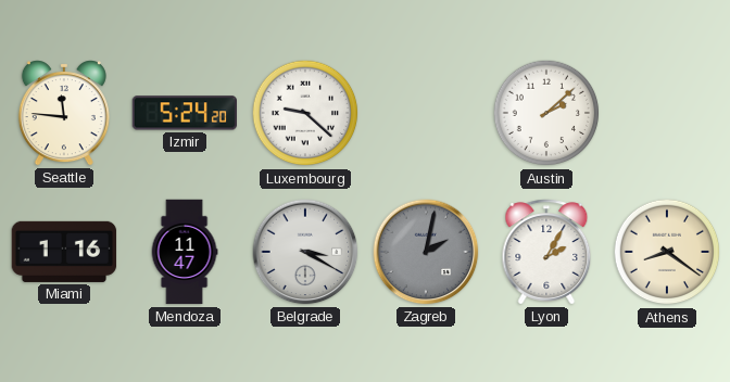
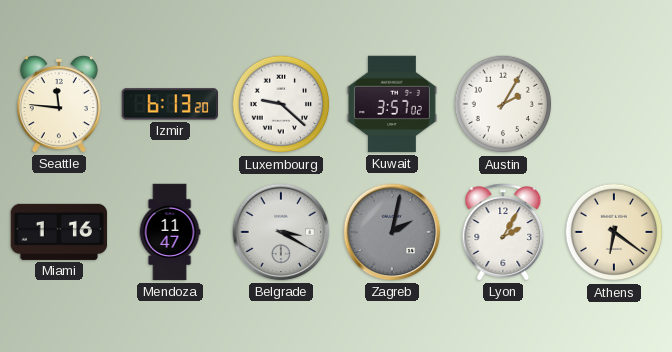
Izmir: 5:24 -> 6:13 (169, 104)
Kuwait: none -> 3:57 (392, 104)
Austin: 2:08 -> 2:05 (503, 104)
Athens: 8:21 -> 6:21 (614, 232)
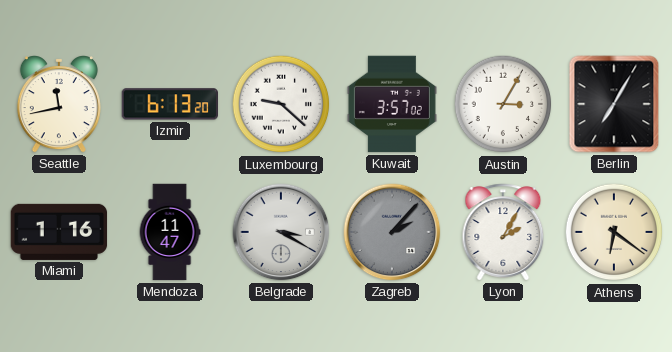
Seattle: 11:46 -> 11:43 (59, 104)
Austin: 2:05 -> 3:05 (503, 104)
Berlin: none -> 7:05 (614, 104)
Zagreb: 2:02 -> 2:07 (392, 232)
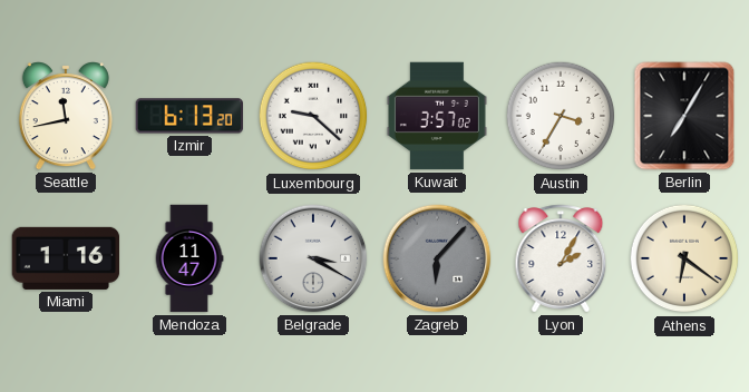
Austin: 3:05 -> 3:35 (561, 116)
Zagreb: 2:07 -> 6:07 (437, 258)
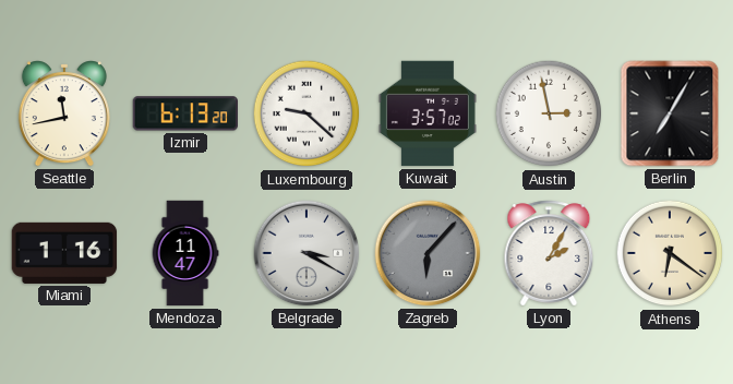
Austin: 3:35 -> 2:58 (549, 113)
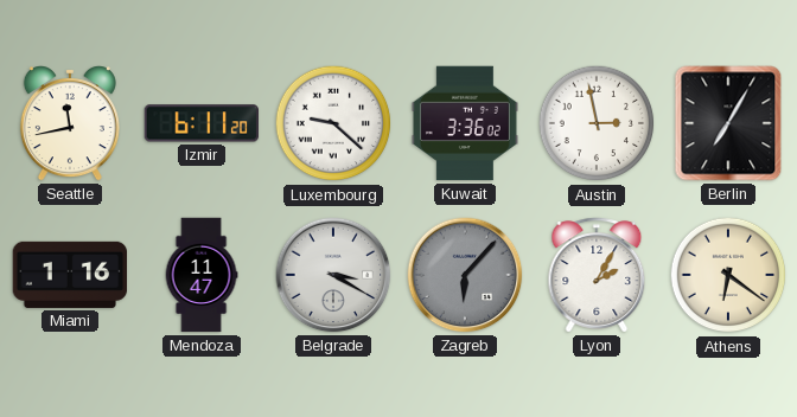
Izmir: 6:13 -> 6:11 (200, 123)
Kuwait: 3:57 -> 3:36 (465, 123)
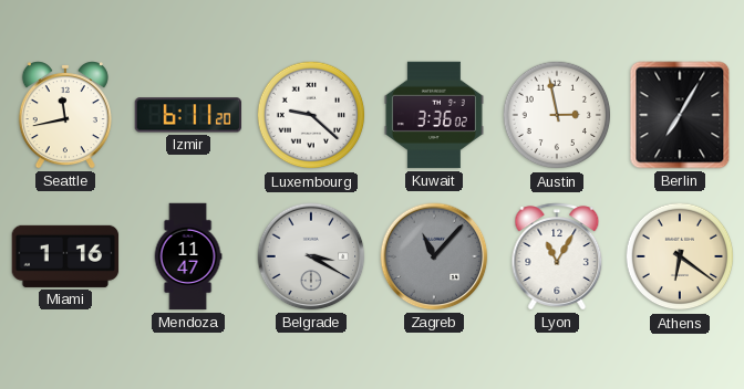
Zagreb: 6:07 -> 11:07 (434, 256)
Lyon: 2:05 -> 11:05 (557, 256)
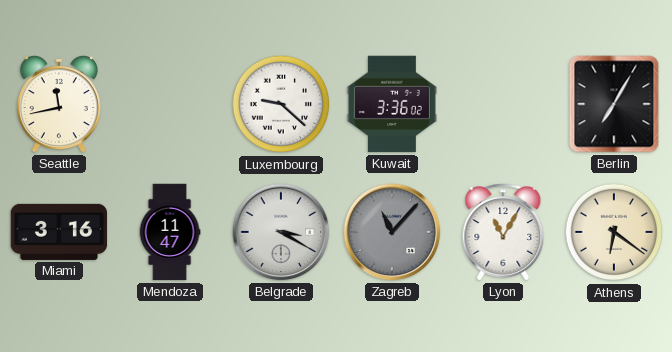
Izmir: 6:11 -> none (187, 115)
Austin: 2:58 -> none (557, 115)
Miami: 1:16 -> 3:16 (59, 232)
